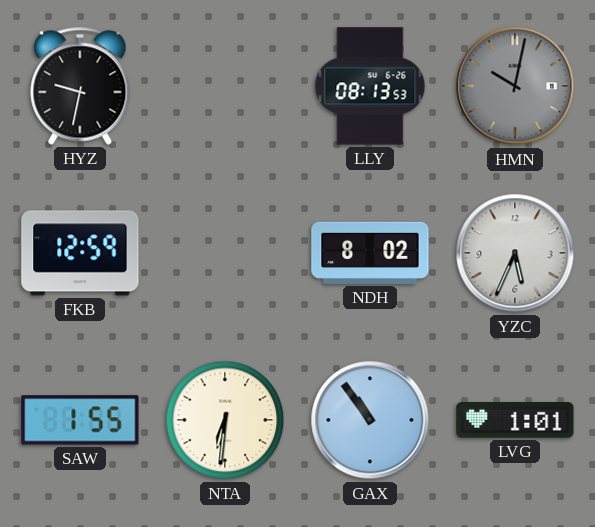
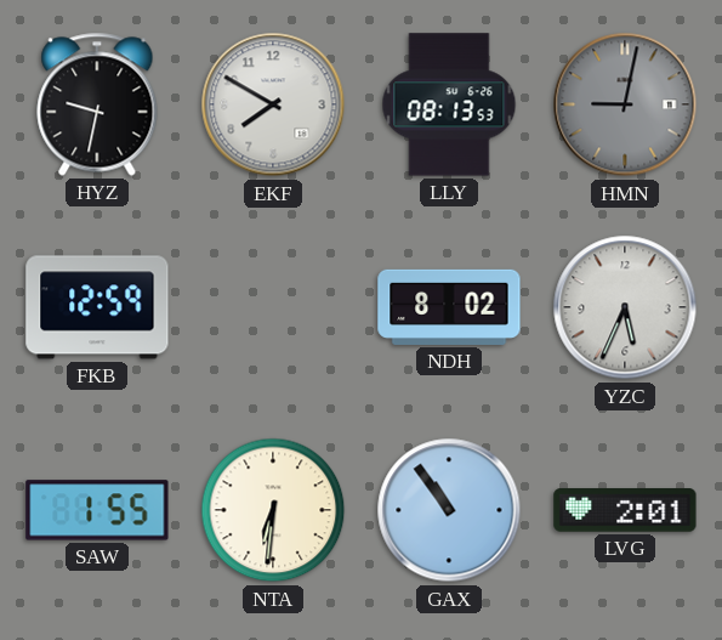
EKF: none -> 7:50 (273, 104)
HMN: 10:02 -> 9:02 (625, 104)
LVG: 1:01 -> 2:01 (625, 510)
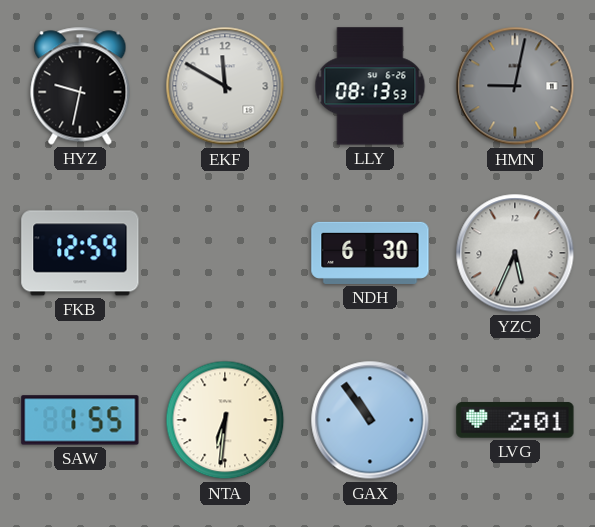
EKF: 7:50 -> 11:50 (225, 86)
NDH: 8:02 -> 6:30 (370, 253)
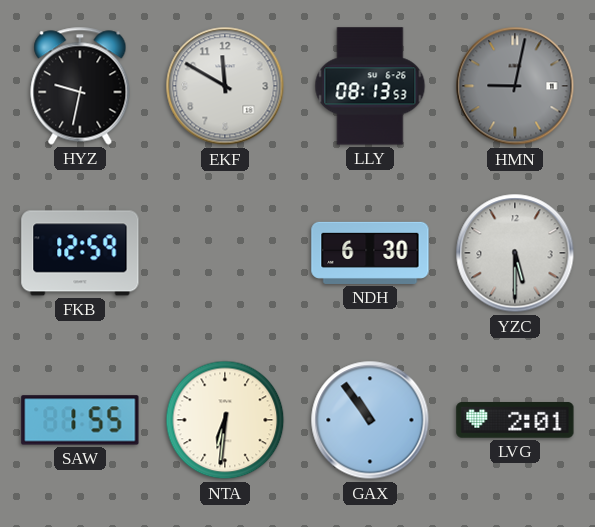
YZC: 5:34 -> 5:30 (515, 253)
